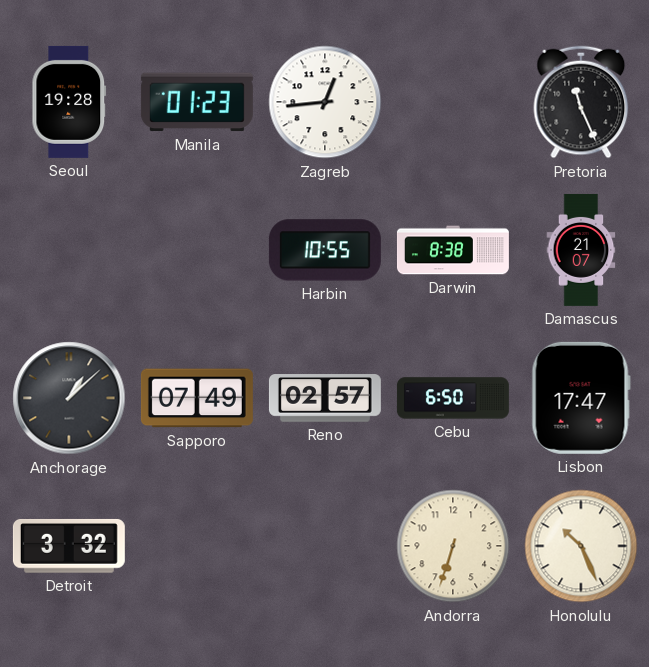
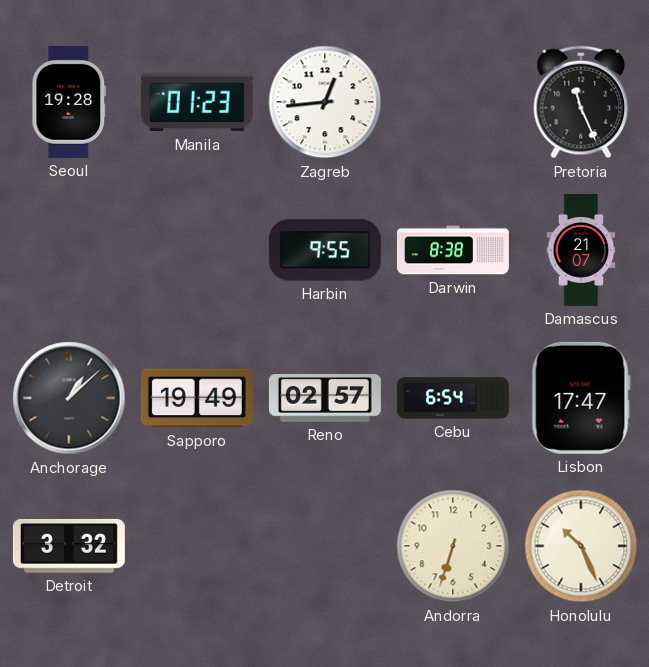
Harbin: 10:55 -> 9:55 (325, 250)
Sapporo: 07:49 -> 19:49 (197, 398)
Cebu: 6:50 -> 6:54 (453, 398)
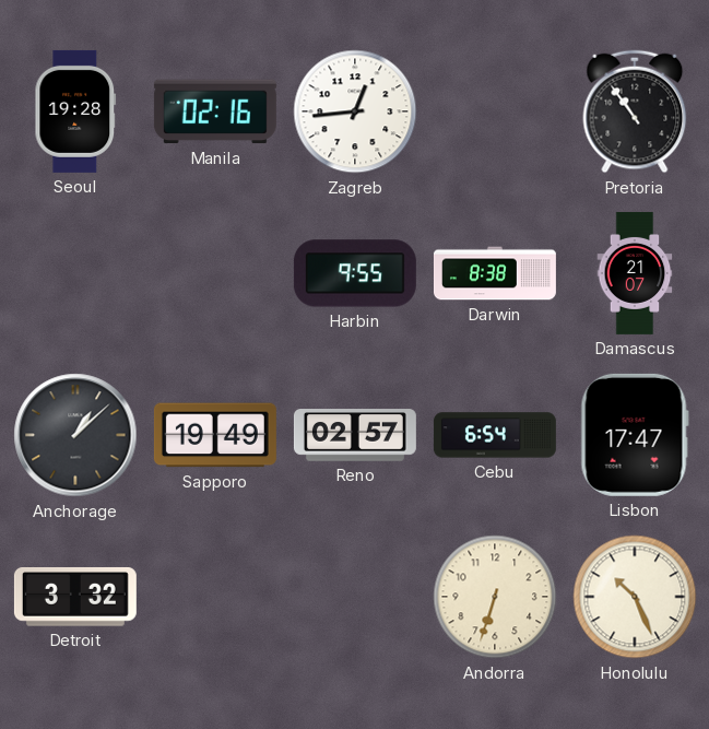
Manila: 01:23 -> 02:16 (215, 111)
Pretoria: 11:26 -> 10:54 (635, 111)
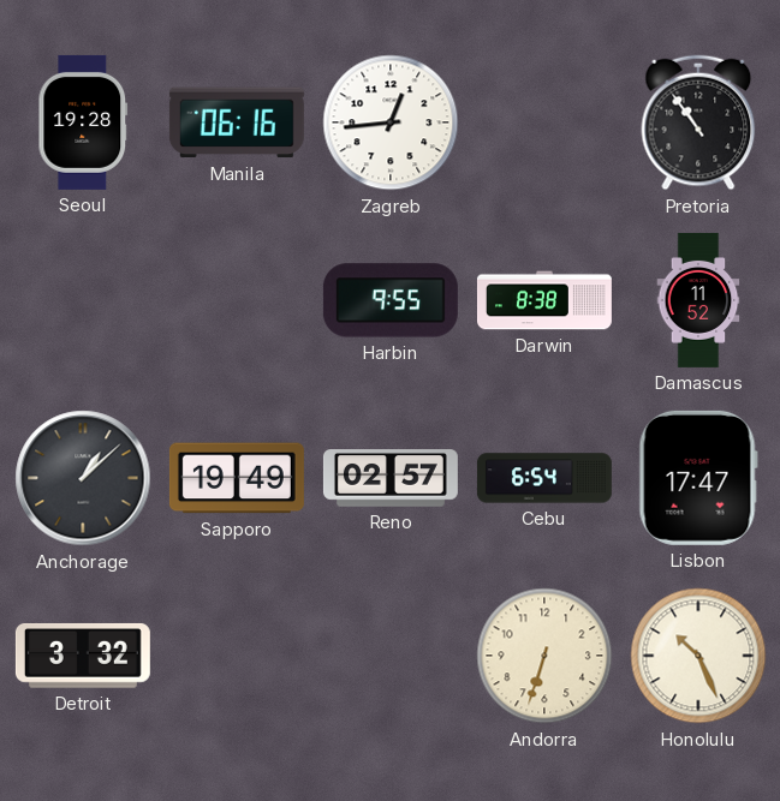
Manila: 02:16 -> 06:16 (237, 122)
Damascus: 21:07 -> 11:52 (698, 300)
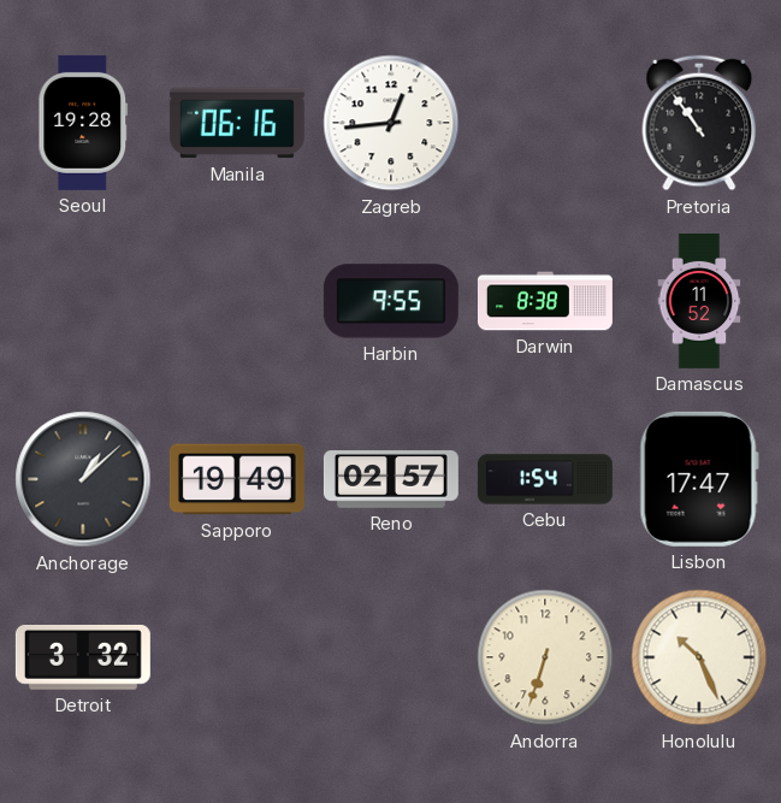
Cebu: 6:54 -> 1:54 (545, 479)
